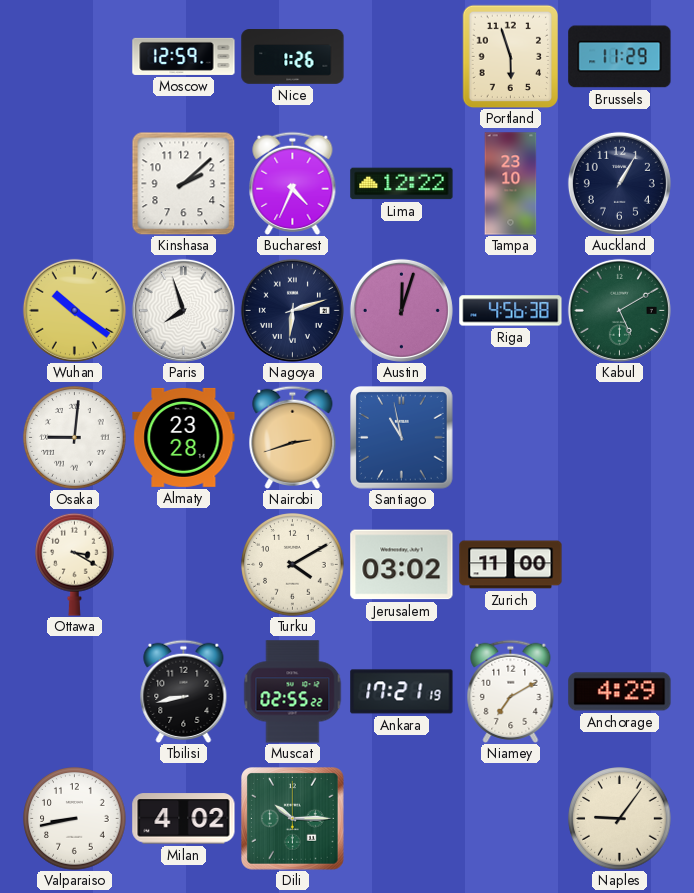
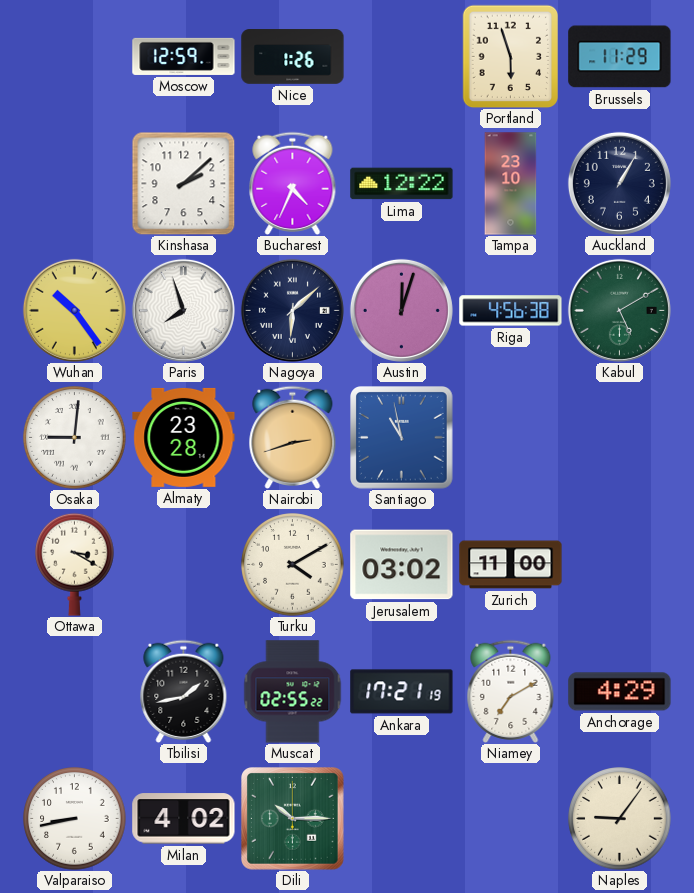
Wuhan: 10:21 -> 10:24 (74, 310)
Nagoya: 6:12 -> 6:08 (292, 310)
Tbilisi: 8:43 -> 1:43 (184, 691)
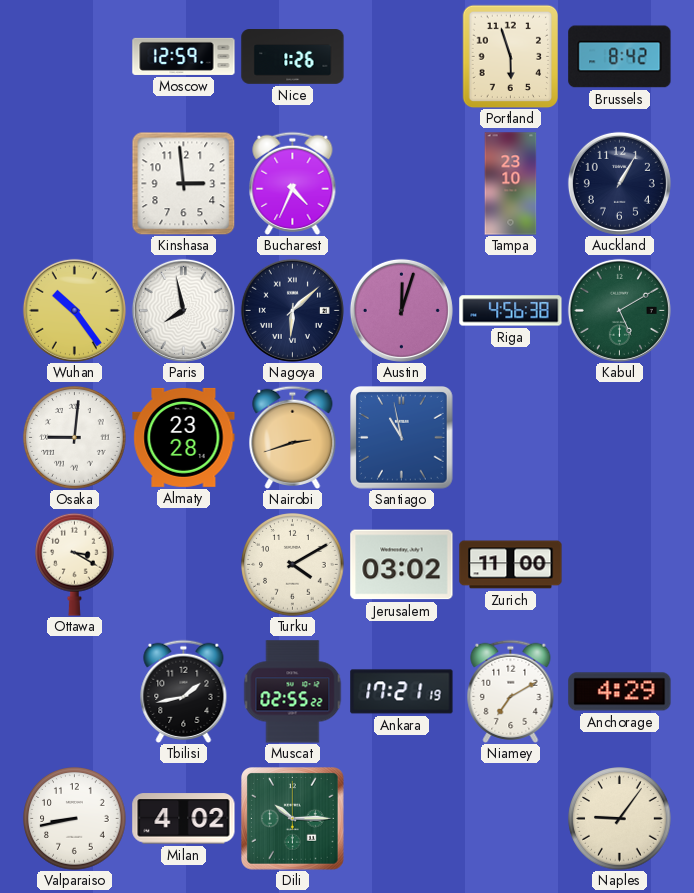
Brussels: 11:29 -> 8:42 (620, 57)
Kinshasa: 2:08 -> 2:59 (183, 183)
Lima: 12:22 -> none (402, 184)
Paris: 7:57 -> 7:58 (183, 310)
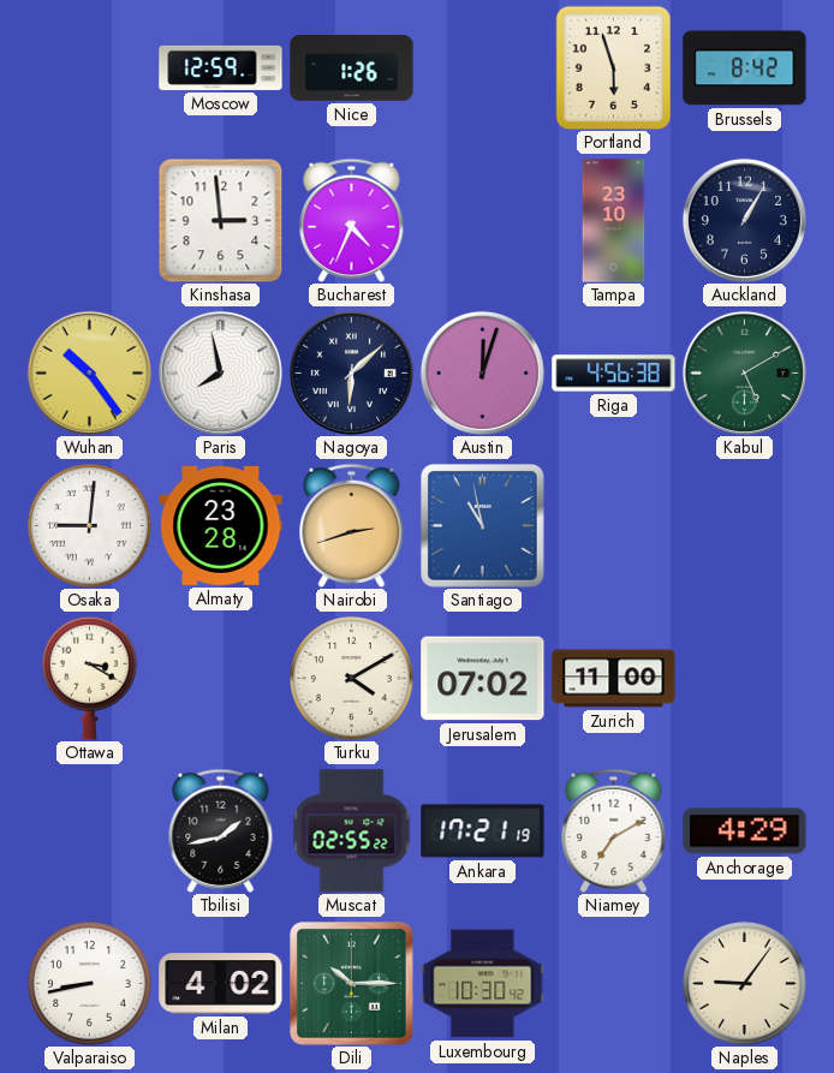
Jerusalem: 03:02 -> 07:02 (483, 679)
Luxembourg: none -> 10:30 (483, 984)
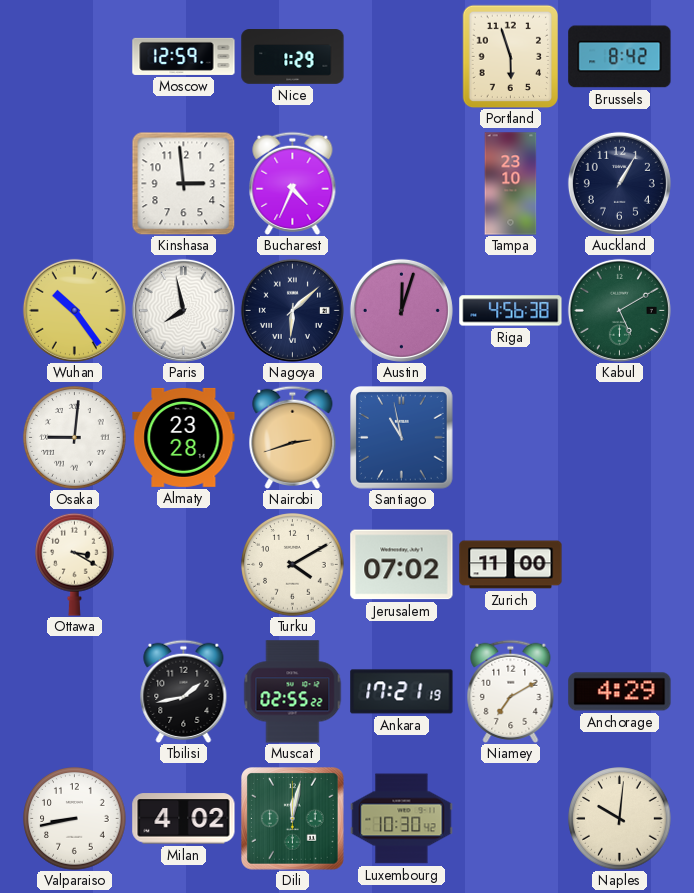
Nice: 1:26 -> 1:29 (293, 57)
Dili: 10:15 -> 12:02 (293, 819)
Naples: 9:06 -> 10:01 (620, 819)
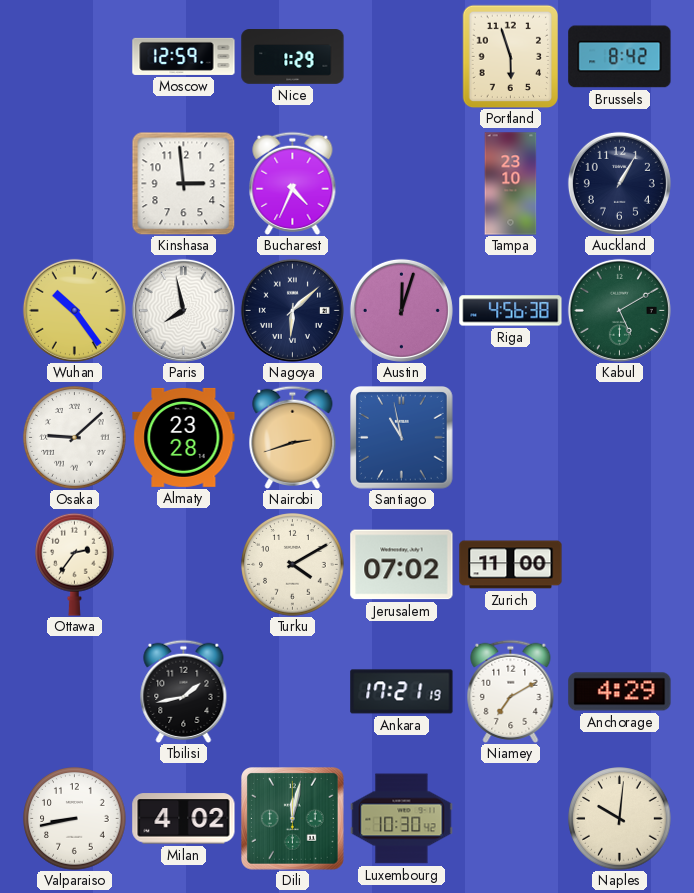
Osaka: 9:01 -> 9:08 (75, 438)
Ottawa: 3:20 -> 2:36 (75, 564)
Muscat: 02:55 -> none (293, 692)
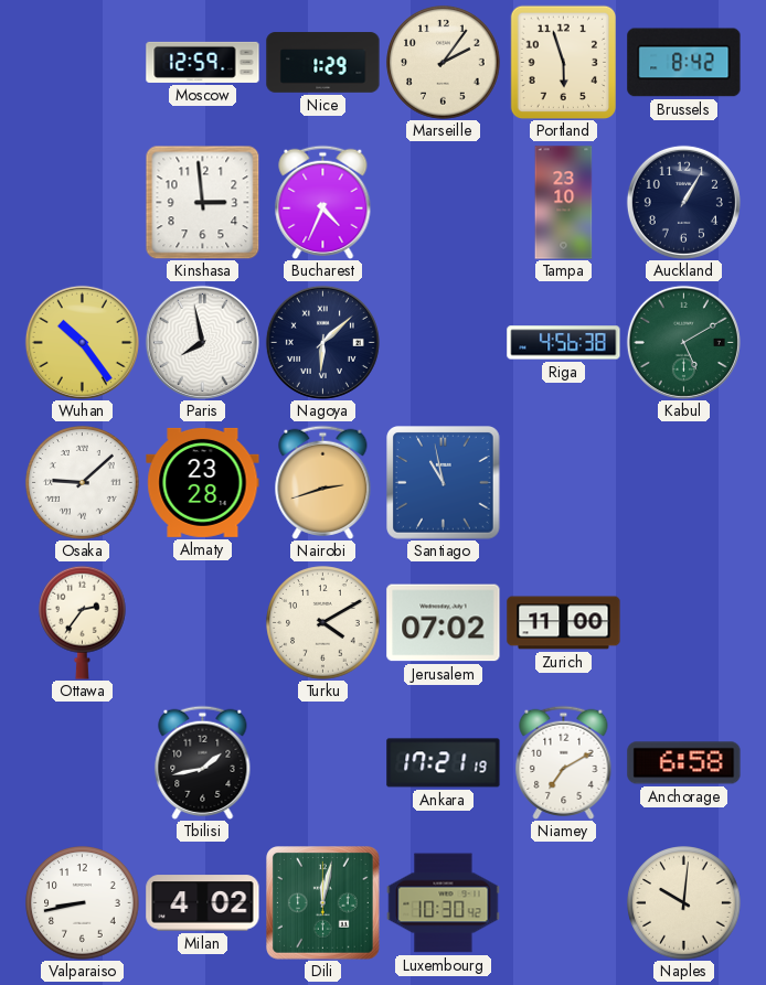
Marseille: none -> 2:06 (444, 63)
Austin: 12:03 -> none (401, 310)
Anchorage: 4:29 -> 6:58 (684, 763)
